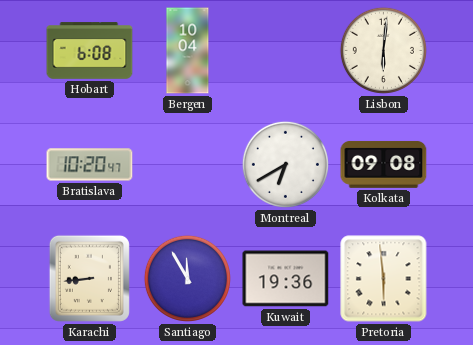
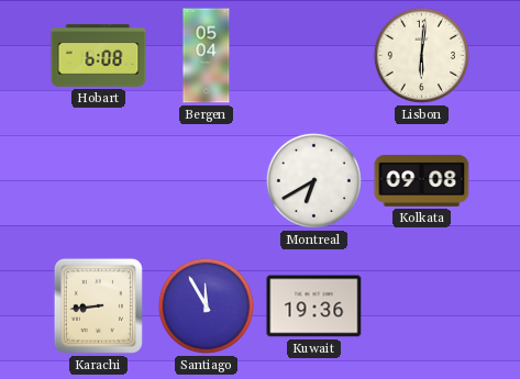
Bergen: 10:04 -> 05:04 (207, 56)
Bratislava: 10:20 -> none (90, 165)
Pretoria: 5:59 -> none (384, 279)
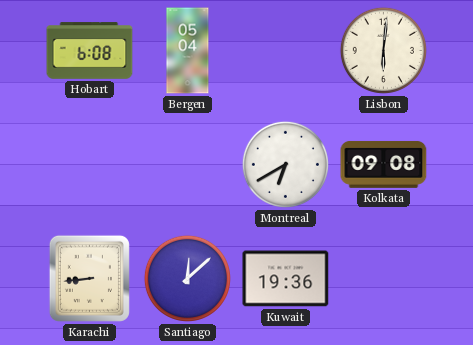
Santiago: 11:55 -> 12:08 (187, 278)
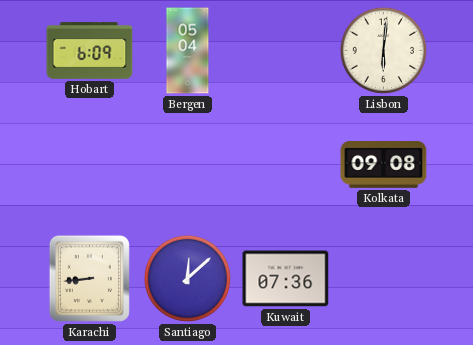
Hobart: 6:08 -> 6:09 (90, 51)
Montreal: 6:40 -> none (285, 164)
Kuwait: 19:36 -> 07:36 (286, 279)
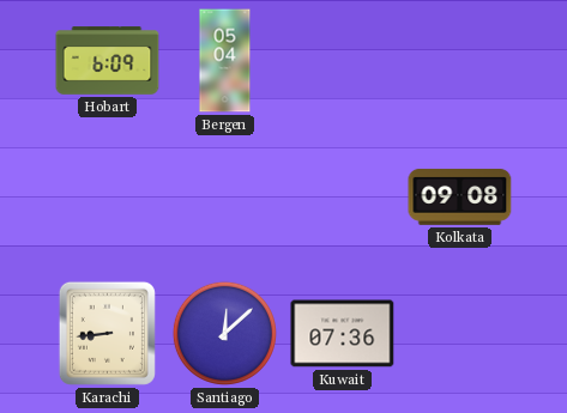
Lisbon: 6:01 -> none (383, 50)
